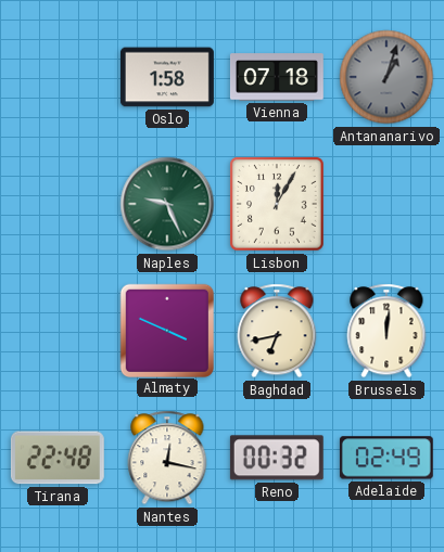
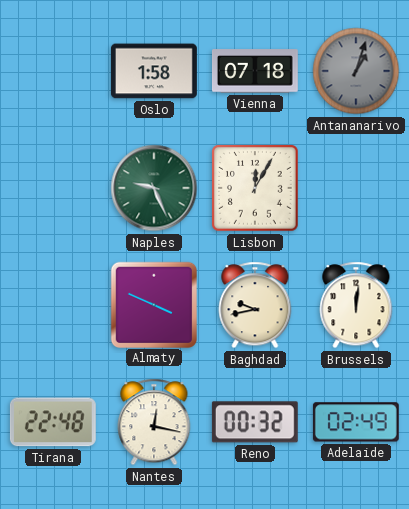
Baghdad: 6:43 -> 9:43 (255, 305)
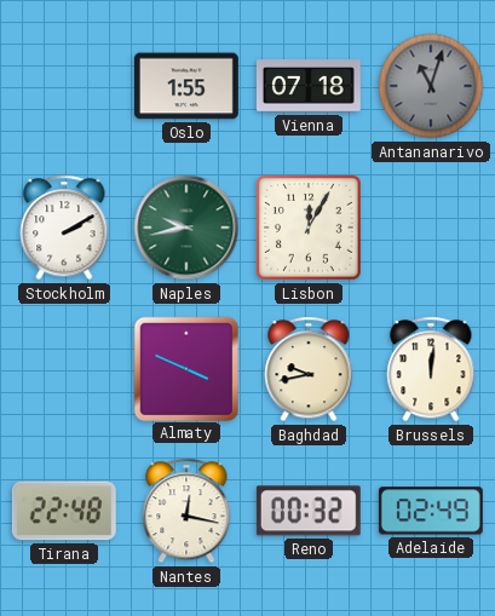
Oslo: 1:58 -> 1:55 (186, 86)
Antananarivo: 1:03 -> 11:03 (431, 86)
Stockholm: none -> 2:10 (64, 228)
Naples: 9:26 -> 9:43 (186, 228)
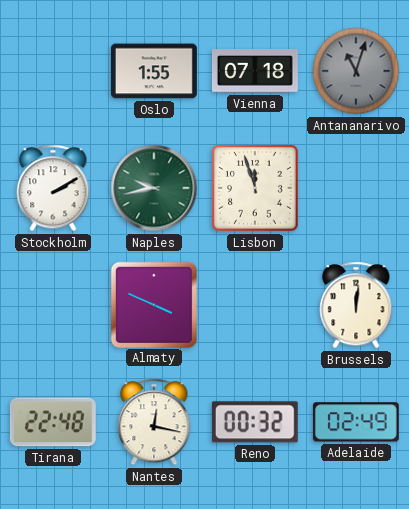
Lisbon: 12:05 -> 11:57 (256, 189)
Baghdad: 9:43 -> none (309, 369)
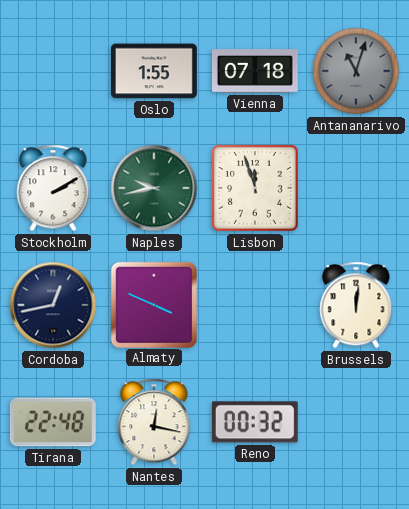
Cordoba: none -> 12:43 (53, 305)
Adelaide: 02:49 -> none (356, 422)
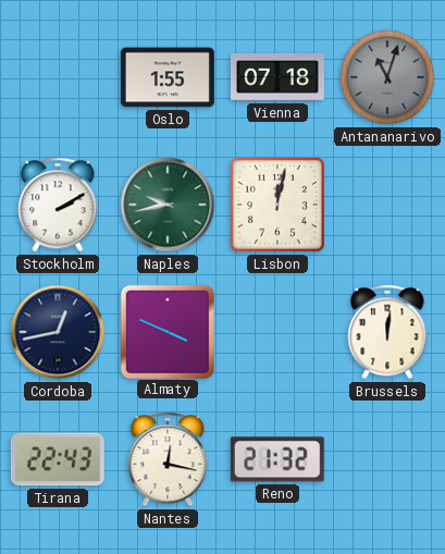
Lisbon: 11:57 -> 12:02 (279, 206)
Tirana: 22:48 -> 22:43 (58, 459)
Reno: 00:32 -> 21:32 (277, 459)
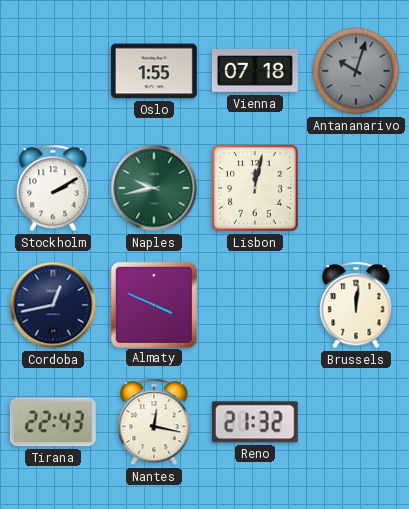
Antananarivo: 11:03 -> 10:03 (356, 71)
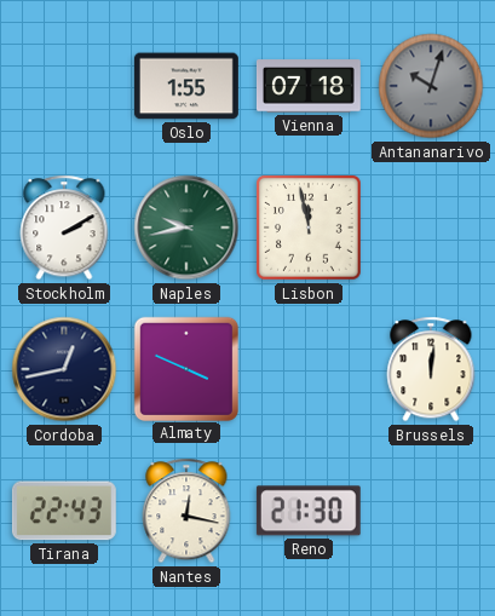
Lisbon: 12:02 -> 11:58 (310, 229)
Reno: 21:32 -> 21:30 (309, 511)
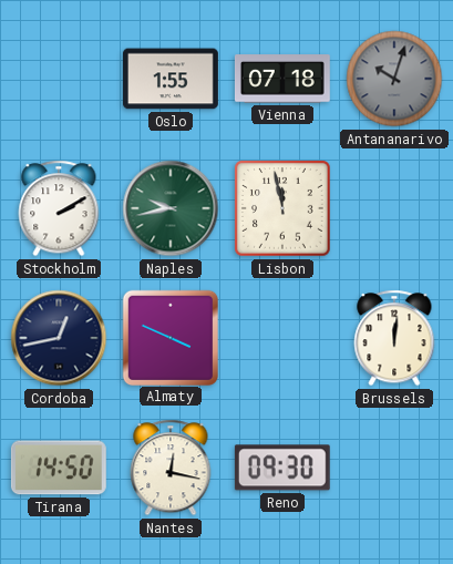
Tirana: 22:43 -> 14:50 (59, 468)
Reno: 21:30 -> 09:30 (282, 468)
